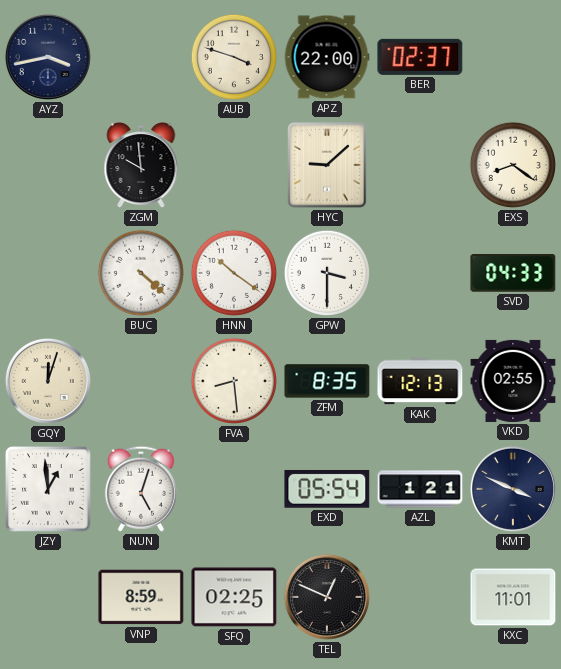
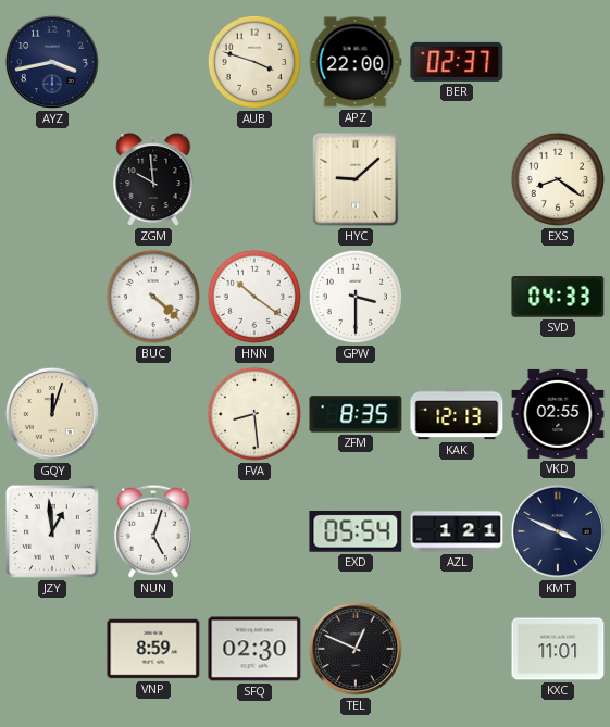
SFQ: 02:25 -> 02:30 (254, 649)
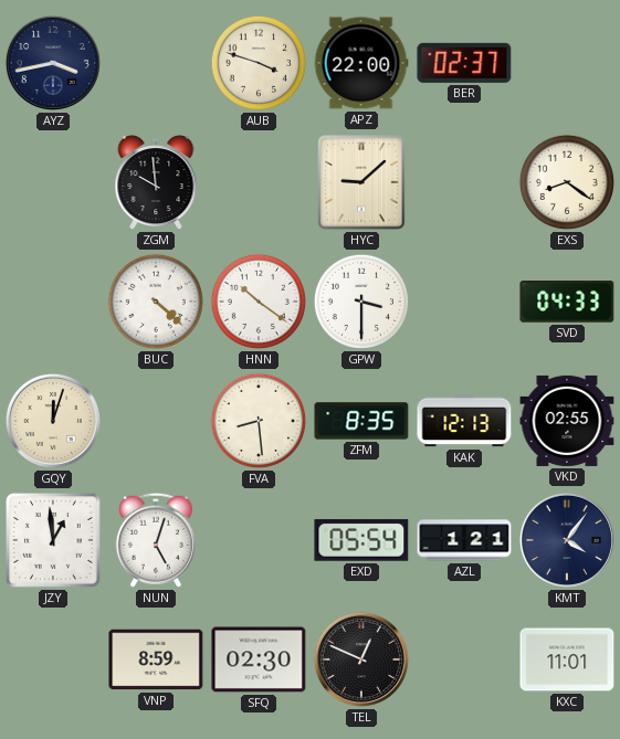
KMT: 3:49 -> 4:06 (567, 540)
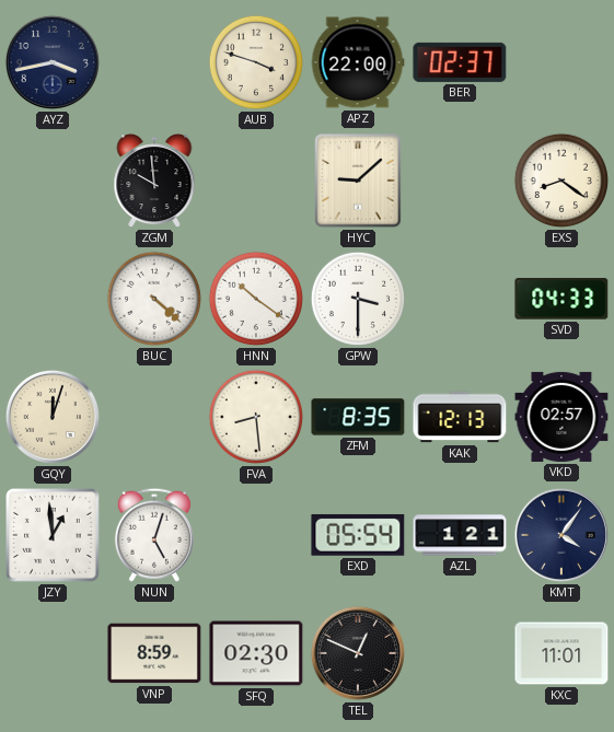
VKD: 02:55 -> 02:57 (561, 417)
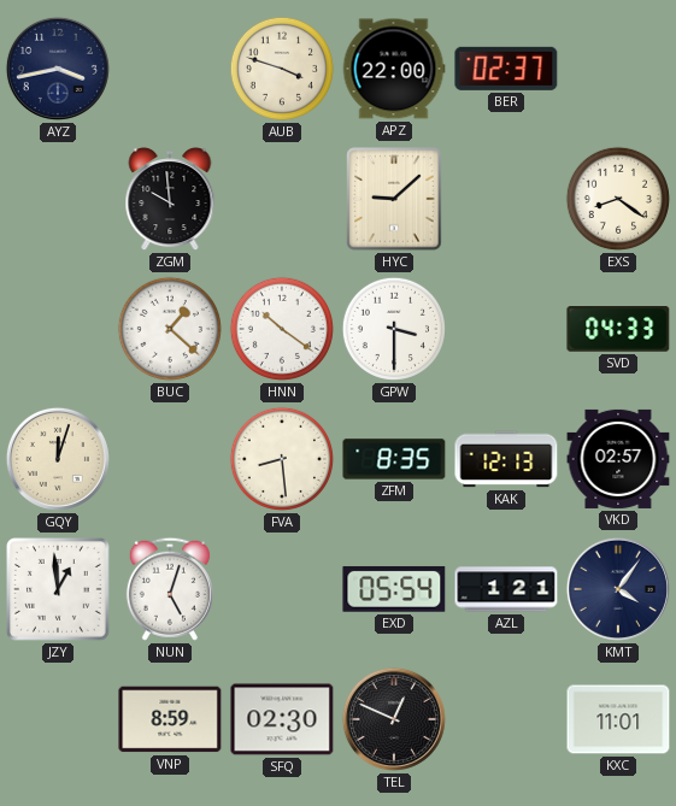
BUC: 4:22 -> 1:22 (170, 329)
